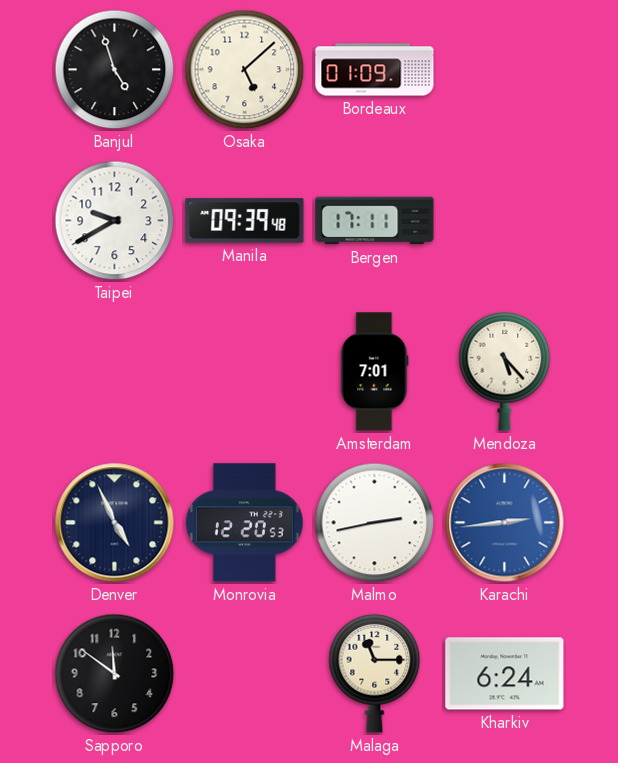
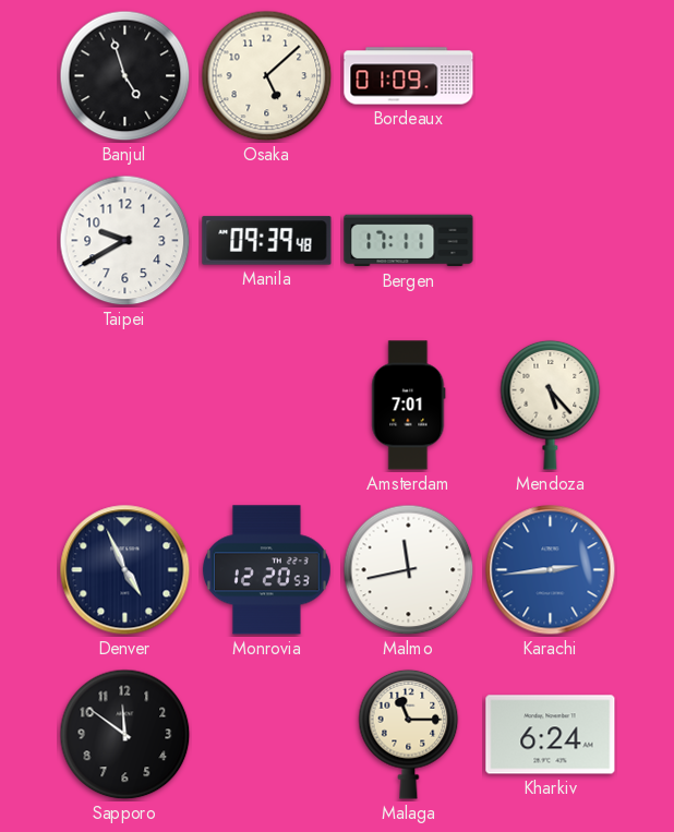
Malmo: 2:43 -> 11:43 (409, 570)
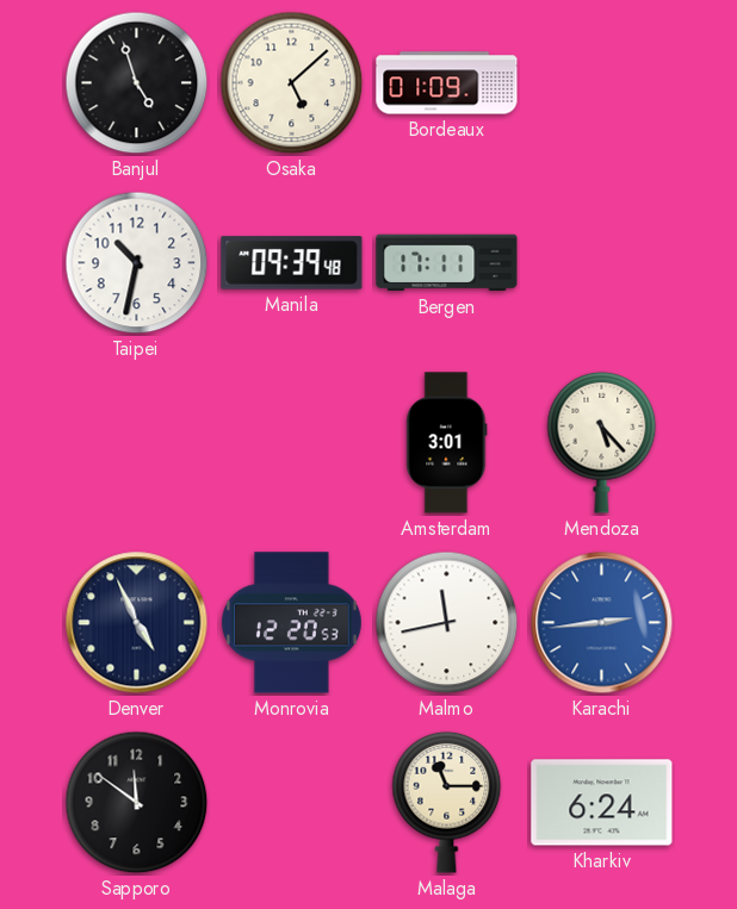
Taipei: 9:40 -> 10:32 (137, 263)
Amsterdam: 7:01 -> 3:01 (447, 443)
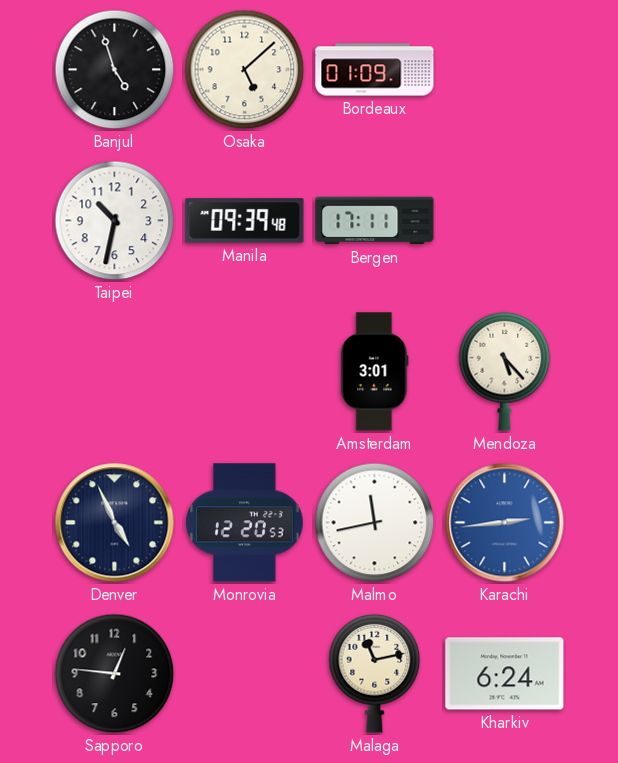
Sapporo: 11:51 -> 12:46 (115, 674)
Malaga: 11:15 -> 11:13 (375, 673)
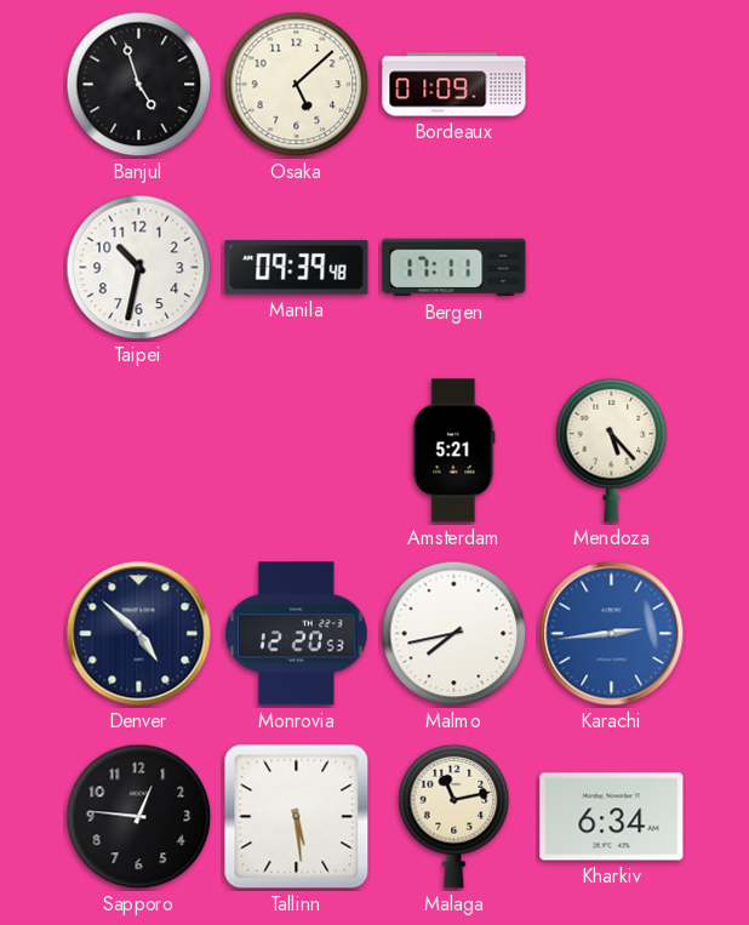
Amsterdam: 3:01 -> 5:21 (454, 451)
Denver: 4:56 -> 4:52 (139, 634)
Malmo: 11:43 -> 7:43 (454, 634)
Tallinn: none -> 5:29 (297, 817)
Kharkiv: 6:24 -> 6:34 (612, 817)
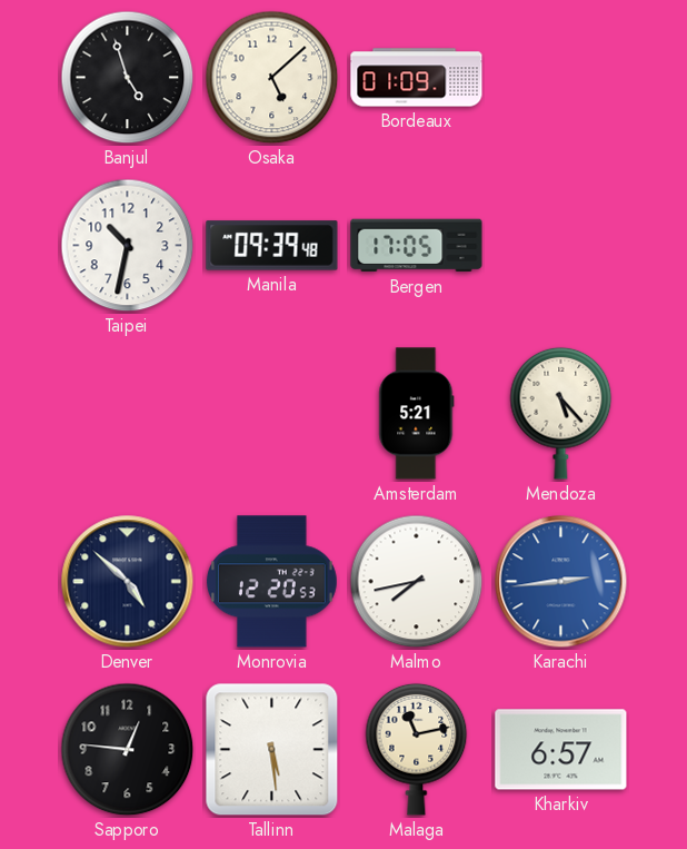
Bergen: 17:11 -> 17:05 (417, 246)
Kharkiv: 6:34 -> 6:57 (561, 750)
